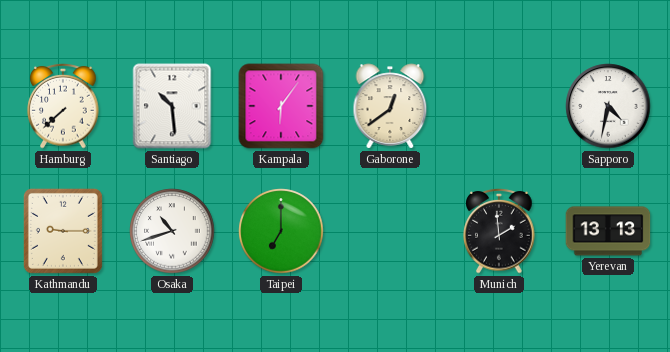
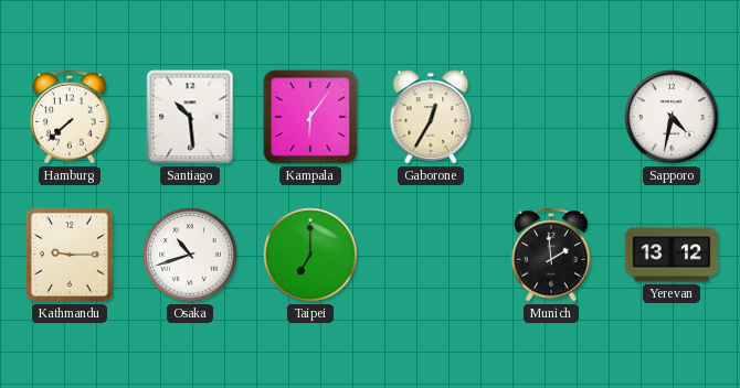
Gaborone: 12:39 -> 12:35 (431, 117)
Yerevan: 13:13 -> 13:12 (672, 255)
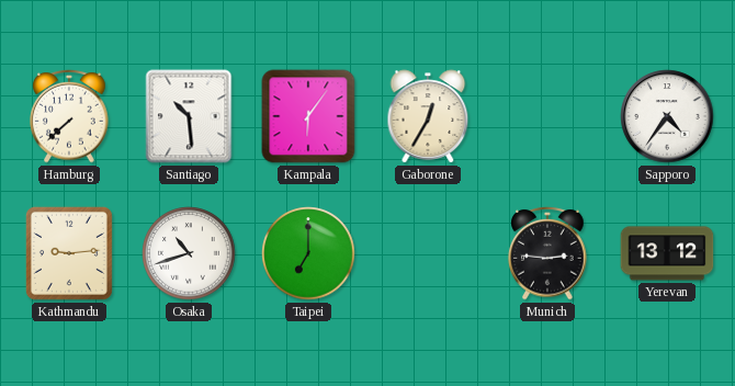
Sapporo: 4:32 -> 4:36 (667, 116)
Kathmandu: 9:15 -> 9:14 (69, 253)
Munich: 1:59 -> 2:46 (547, 253)
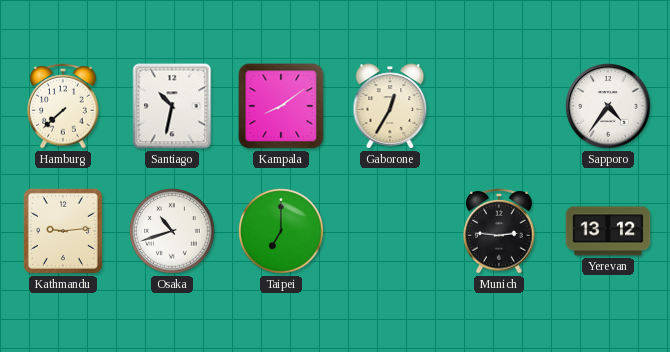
Santiago: 10:29 -> 10:32 (172, 106)
Kampala: 6:06 -> 8:09 (281, 106)
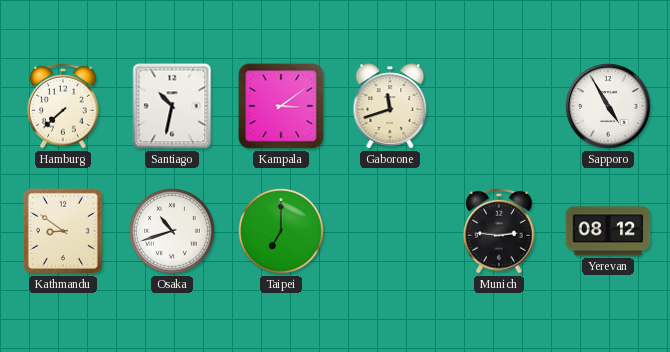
Kampala: 8:09 -> 3:09 (281, 106)
Gaborone: 12:35 -> 11:42 (390, 106)
Sapporo: 4:36 -> 4:55 (608, 106)
Kathmandu: 9:14 -> 8:51 (63, 231)
Yerevan: 13:12 -> 08:12 (608, 231)
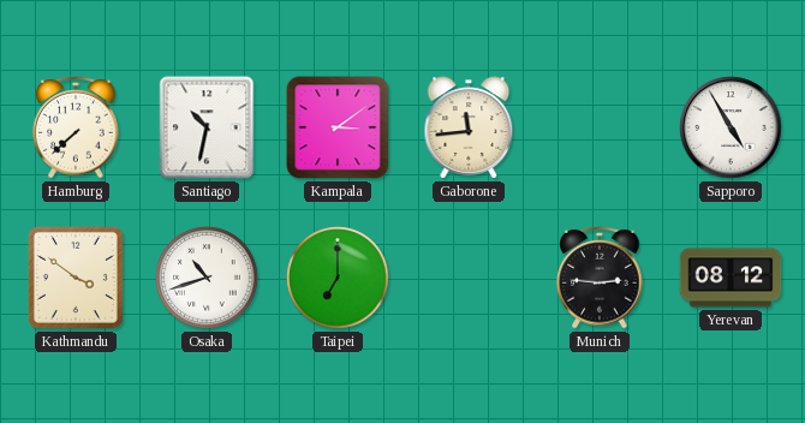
Gaborone: 11:42 -> 11:44 (469, 127)
Kathmandu: 8:51 -> 3:51 (76, 278)
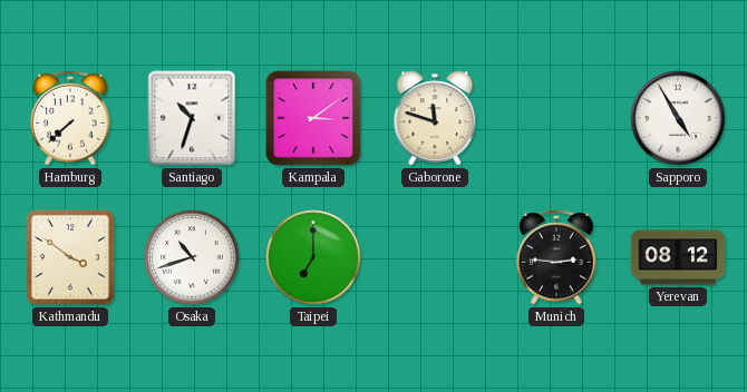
Santiago: 10:32 -> 10:33 (192, 118)
Gaborone: 11:44 -> 11:48 (435, 118)
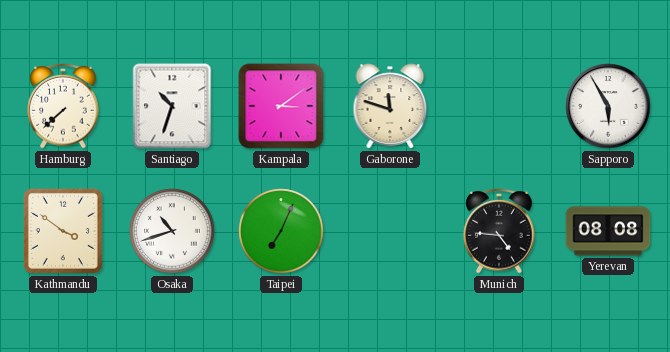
Sapporo: 4:55 -> 5:55 (608, 106)
Taipei: 7:00 -> 7:04 (281, 231)
Munich: 2:46 -> 4:46 (499, 231)
Yerevan: 08:12 -> 08:08 (608, 231)
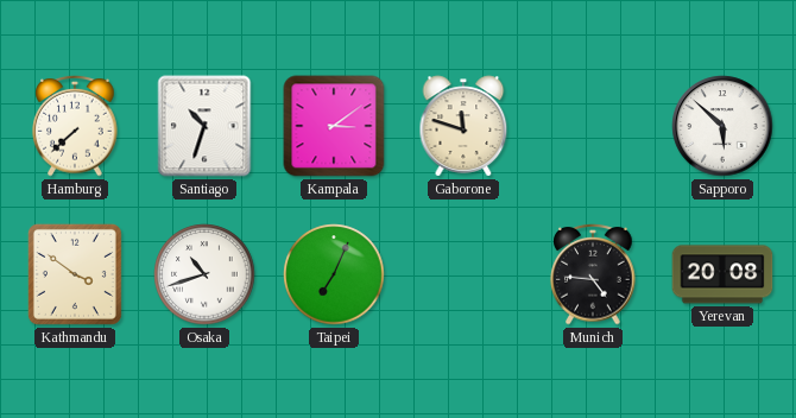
Sapporo: 5:55 -> 5:52 (722, 126)
Yerevan: 08:08 -> 20:08 (722, 274)
